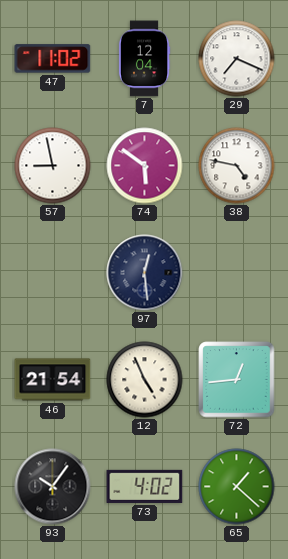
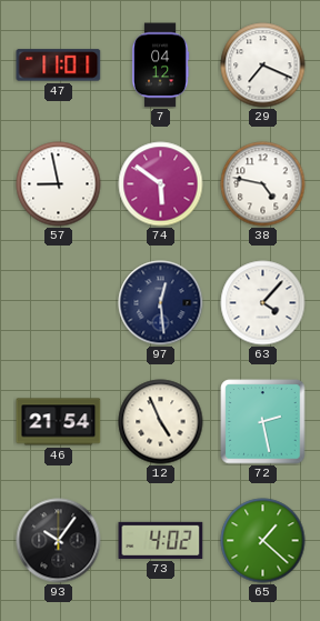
47: 11:02 -> 11:01 (59, 66)
7: 12:04 -> 04:12 (160, 66)
63: none -> 4:07 (263, 303)
72: 12:44 -> 2:28 (263, 422)
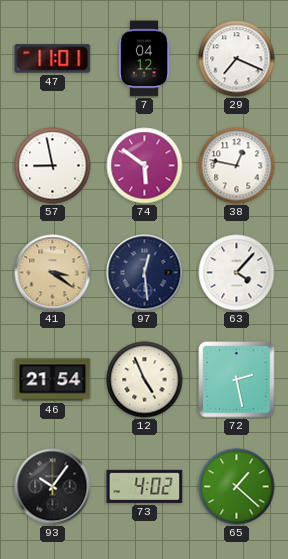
38: 4:47 -> 12:47 (237, 166)
41: none -> 3:21 (53, 273)
